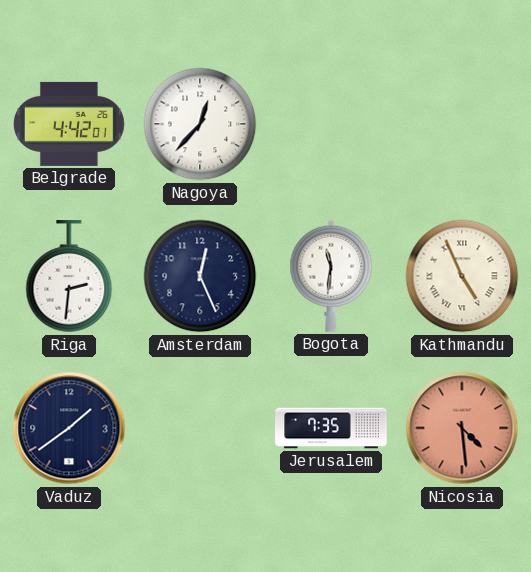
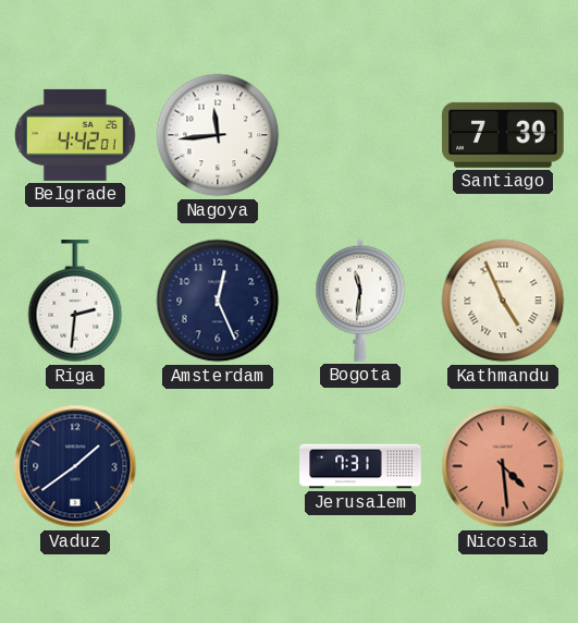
Nagoya: 12:37 -> 11:44 (218, 135)
Santiago: none -> 7:39 (504, 135)
Jerusalem: 7:35 -> 7:31 (360, 466)
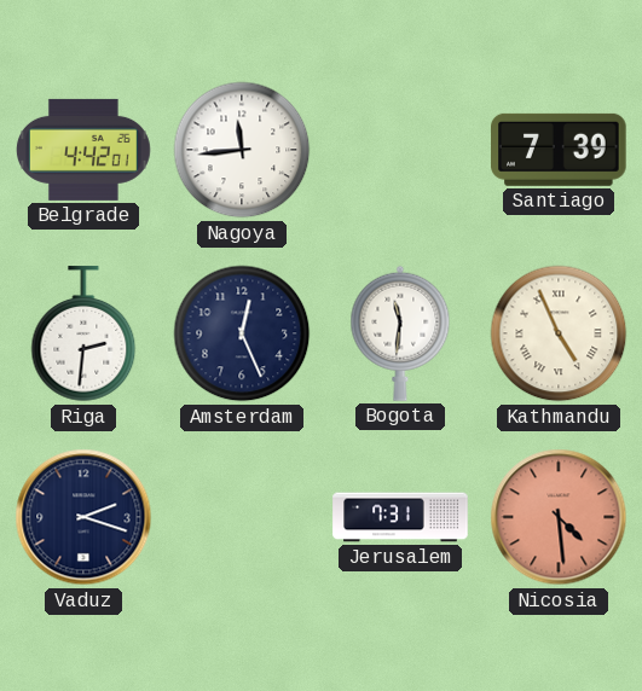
Vaduz: 1:39 -> 2:18 (83, 517)
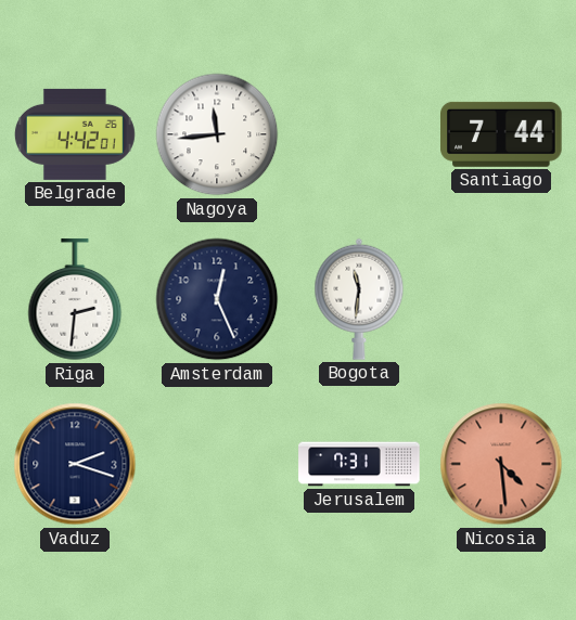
Santiago: 7:39 -> 7:44 (502, 134)
Kathmandu: 4:56 -> none (559, 333)
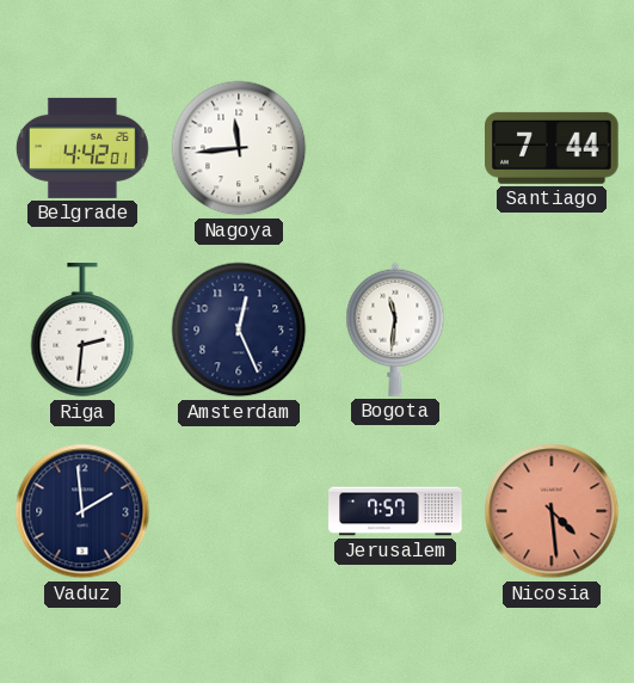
Vaduz: 2:18 -> 1:59 (82, 511)
Jerusalem: 7:31 -> 7:57 (395, 511)
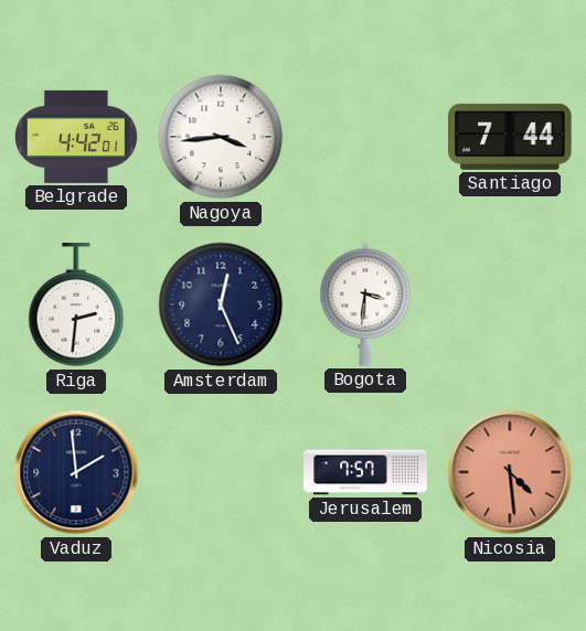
Nagoya: 11:44 -> 3:44 (221, 137)
Bogota: 11:31 -> 3:31 (365, 304)
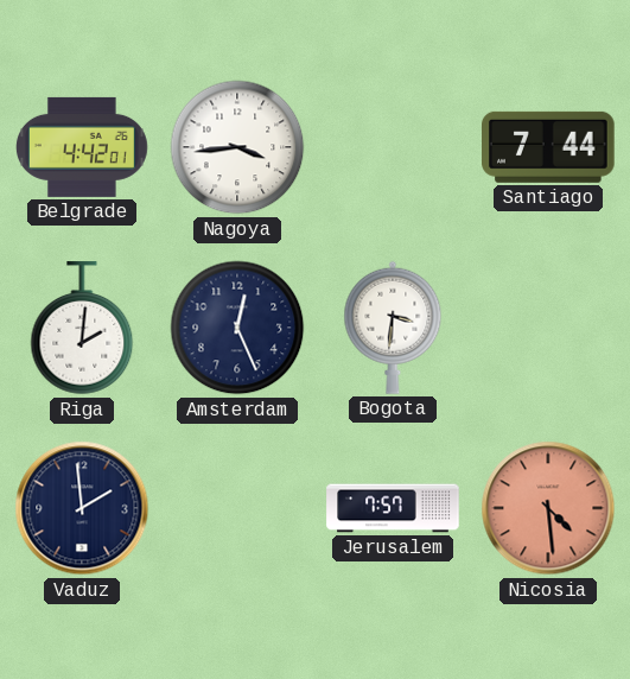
Riga: 2:31 -> 2:01 (82, 329)
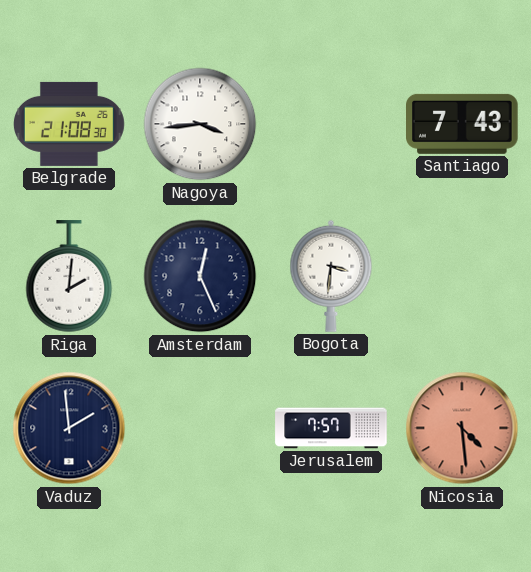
Belgrade: 4:42 -> 21:08 (69, 124)
Santiago: 7:44 -> 7:43 (463, 124)
